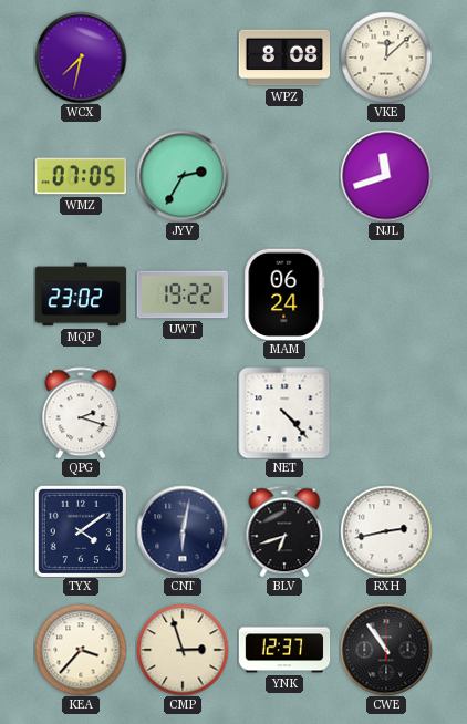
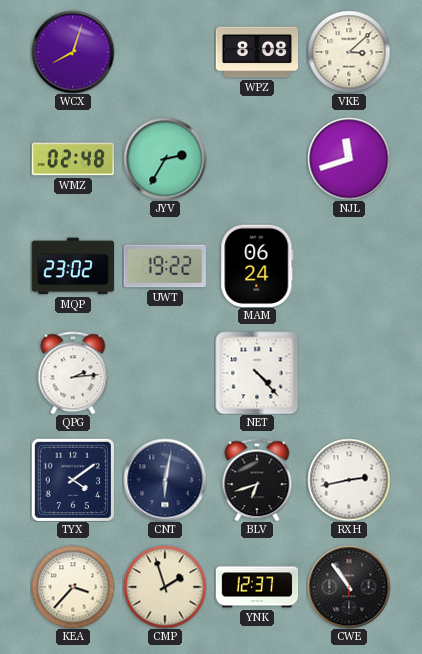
WCX: 7:32 -> 8:03 (73, 52)
VKE: 12:08 -> 3:08 (349, 52)
WMZ: 07:05 -> 02:48 (72, 159)
QPG: 2:18 -> 2:14 (73, 373)
CMP: 2:57 -> 1:57 (165, 587)
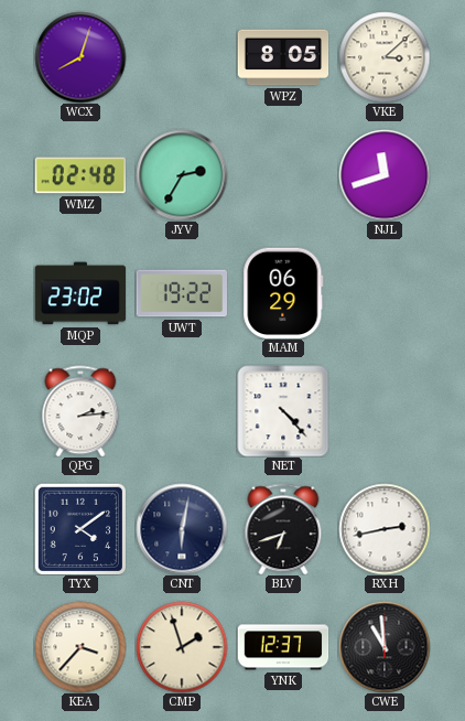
WPZ: 8:08 -> 8:05 (283, 57)
MAM: 06:24 -> 06:29 (283, 292)
CWE: 10:54 -> 10:59 (385, 647)
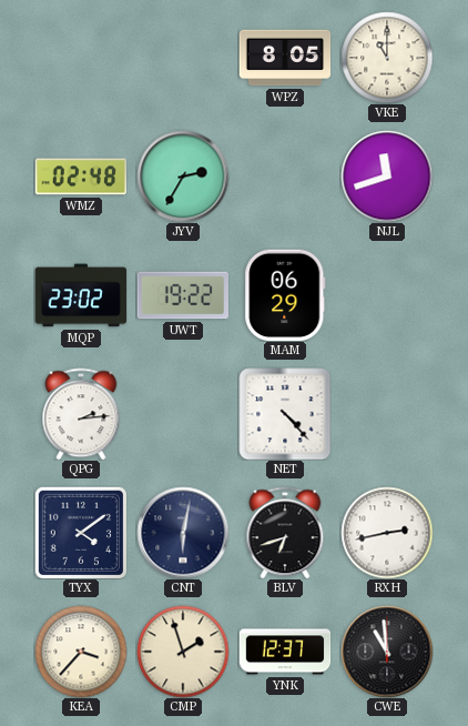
WCX: 8:03 -> none (80, 57)
VKE: 3:08 -> 11:00 (387, 58)
